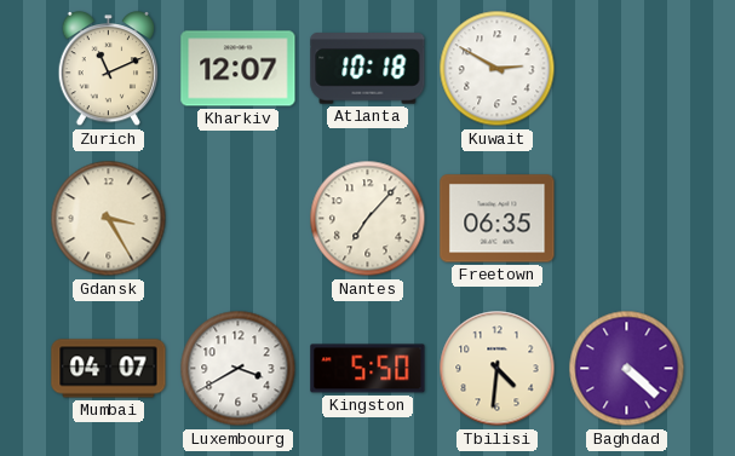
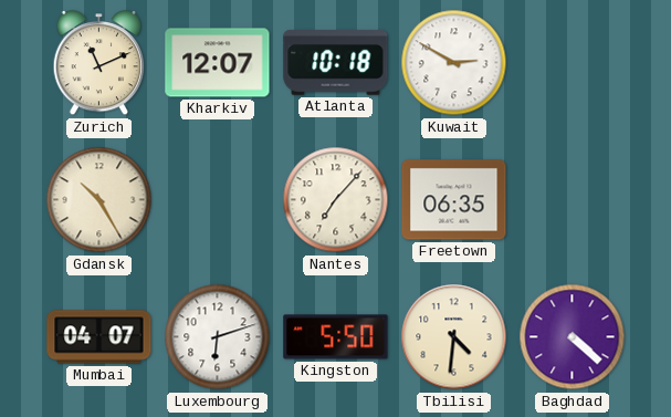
Gdansk: 3:25 -> 10:25 (99, 200)
Luxembourg: 3:40 -> 6:12 (218, 337)
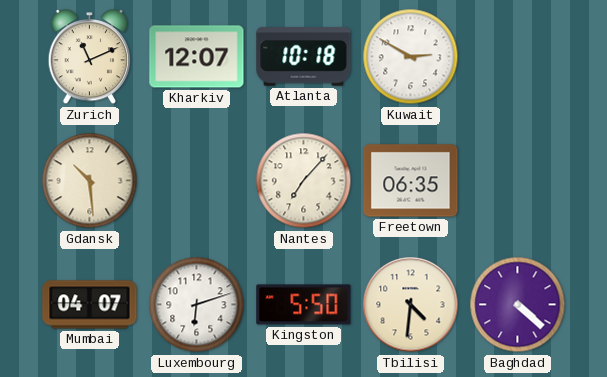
Gdansk: 10:25 -> 10:29 (90, 181)
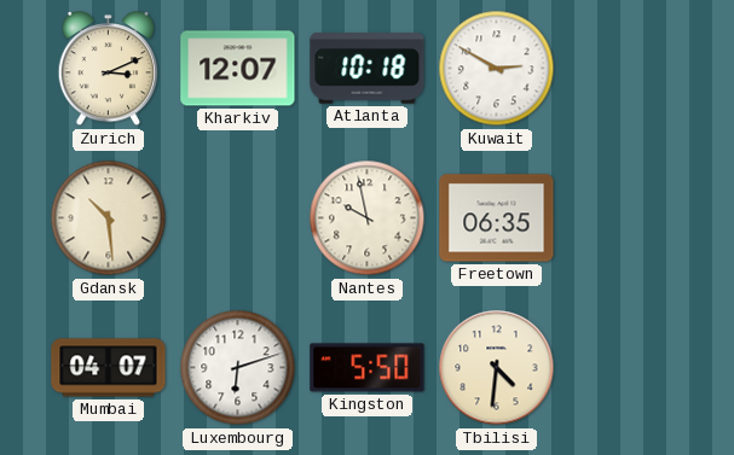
Zurich: 11:11 -> 3:11 (109, 69)
Nantes: 7:07 -> 9:58 (368, 218)
Baghdad: 4:22 -> none (518, 305)
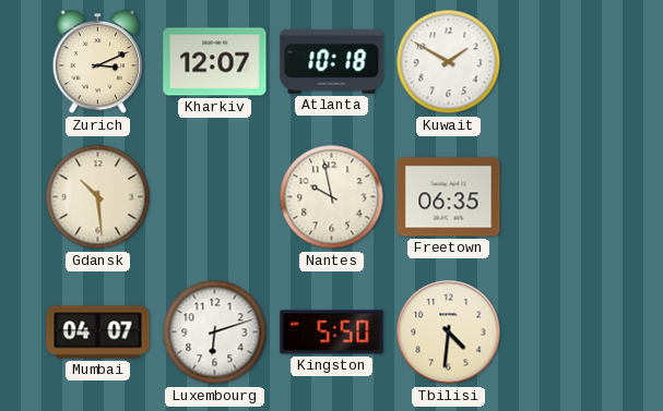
Kuwait: 2:50 -> 1:50 (449, 62)
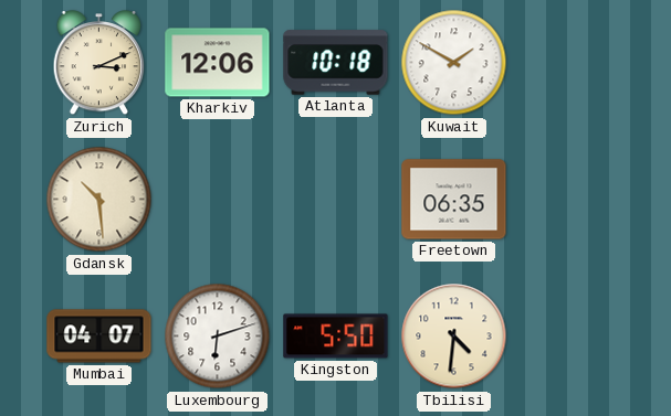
Kharkiv: 12:07 -> 12:06 (218, 63)
Nantes: 9:58 -> none (332, 197)
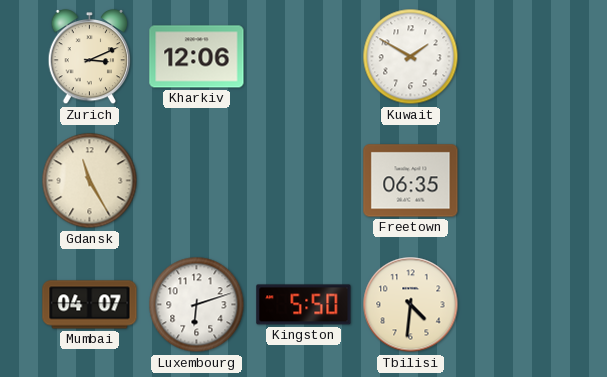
Atlanta: 10:18 -> none (336, 63)
Gdansk: 10:29 -> 11:25 (90, 181)
